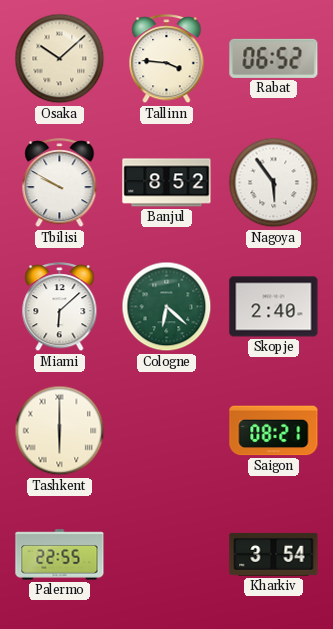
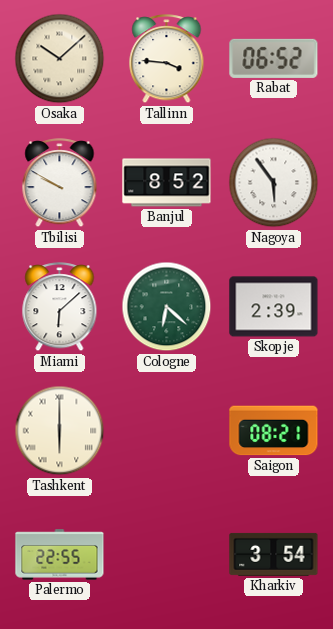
Skopje: 2:40 -> 2:39 (274, 307)
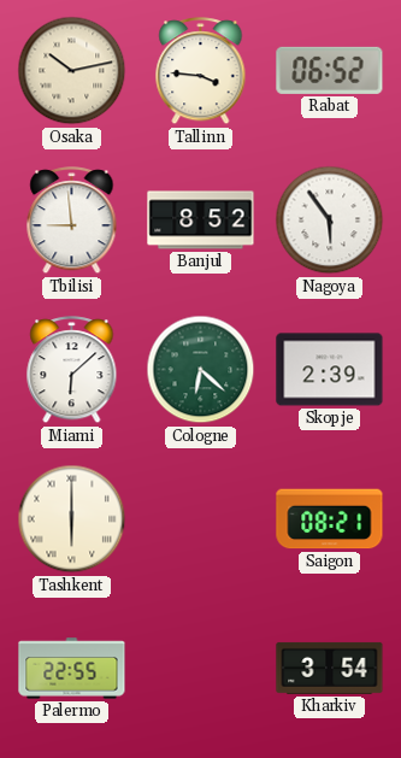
Osaka: 10:08 -> 10:13 (72, 71)
Tbilisi: 9:50 -> 8:59 (72, 221)
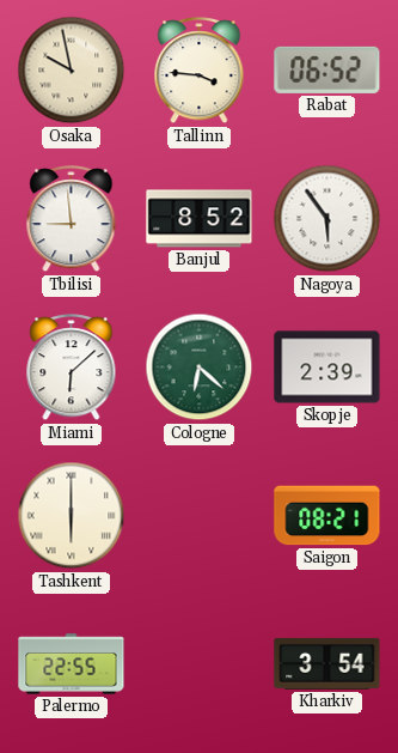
Osaka: 10:13 -> 9:58 (72, 71)
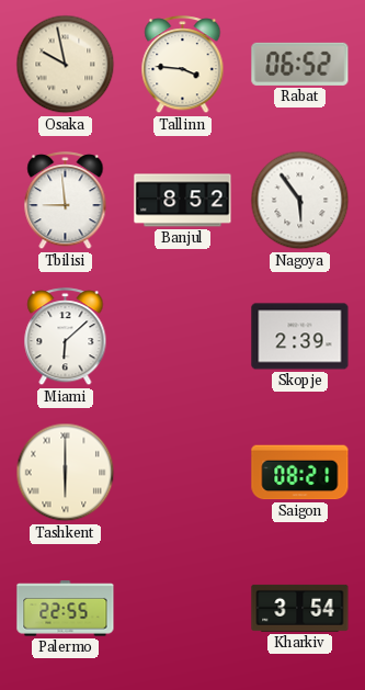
Cologne: 6:22 -> none (200, 368)
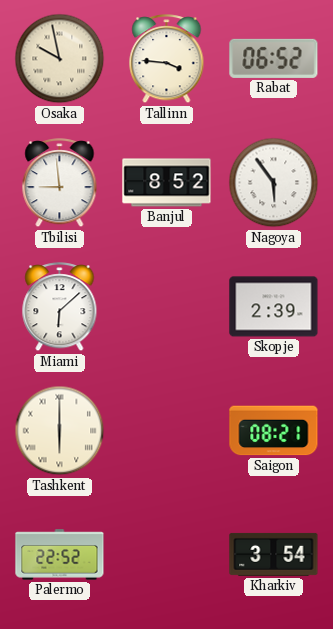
Palermo: 22:55 -> 22:52 (60, 555)
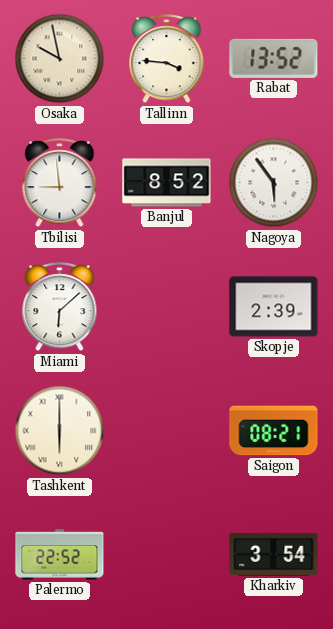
Rabat: 06:52 -> 13:52 (274, 58)
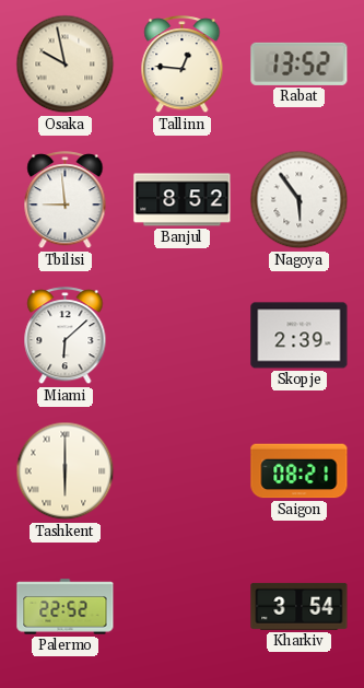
Tallinn: 3:46 -> 12:46 (183, 65)
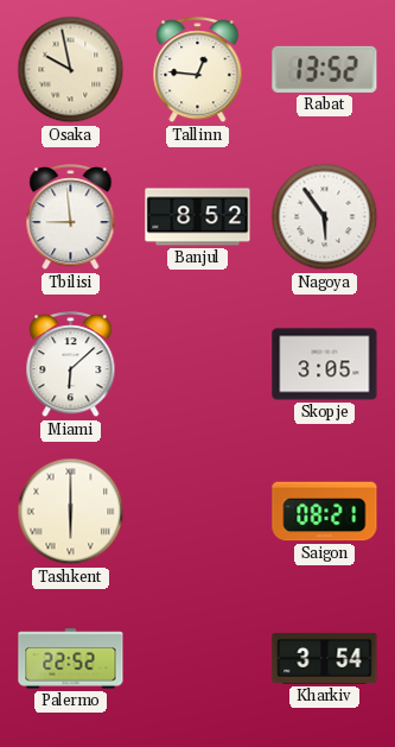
Skopje: 2:39 -> 3:05 (325, 365)
